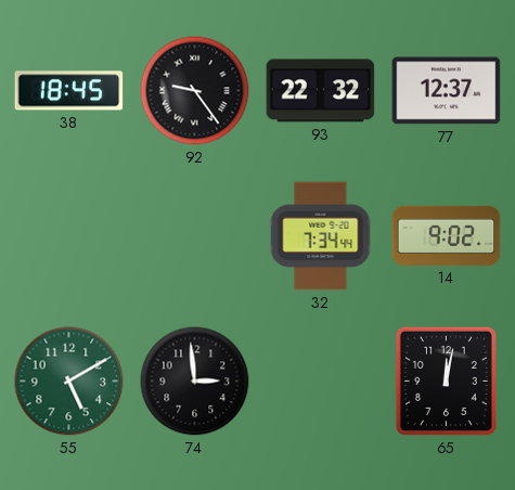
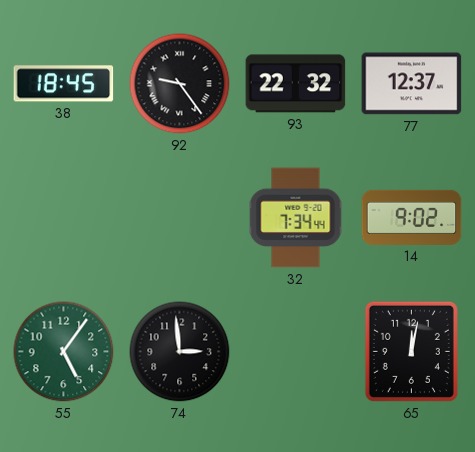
55: 5:10 -> 5:06 (64, 352)
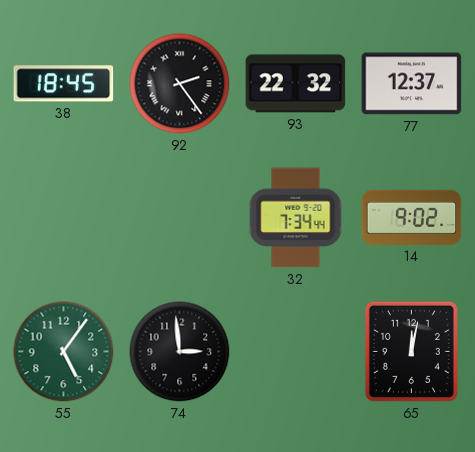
92: 9:24 -> 2:24 (180, 84)
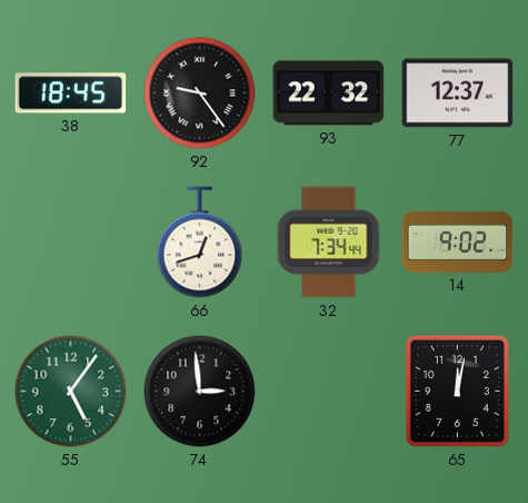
92: 2:24 -> 9:24 (200, 93)
66: none -> 12:42 (200, 243)
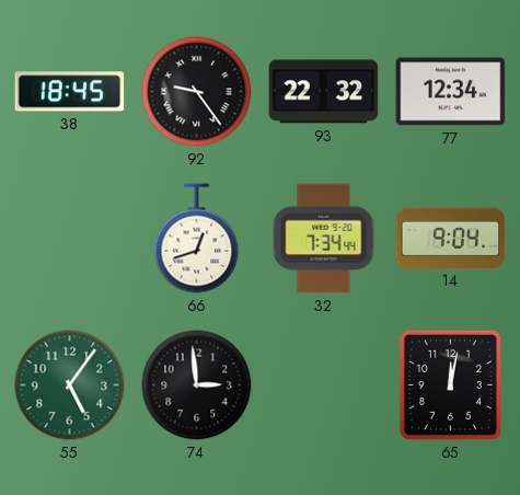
77: 12:37 -> 12:34 (451, 92)
14: 9:02 -> 9:04 (451, 238)
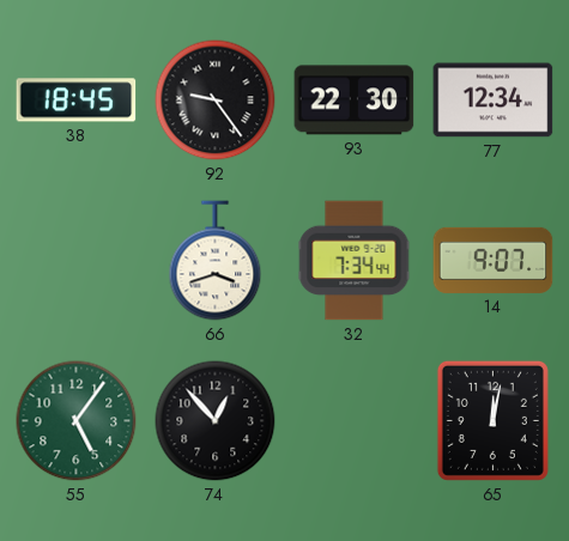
93: 22:32 -> 22:30 (355, 101)
66: 12:42 -> 3:42 (216, 261)
14: 9:04 -> 9:07 (494, 260)
74: 2:59 -> 12:53 (216, 421)
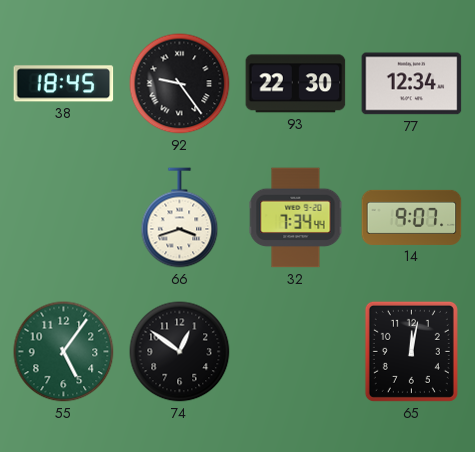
74: 12:53 -> 12:51 (180, 352)
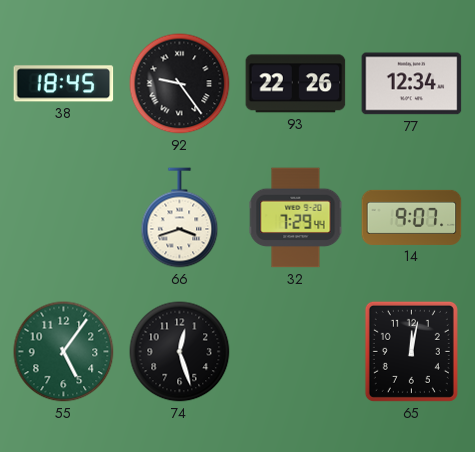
93: 22:30 -> 22:26 (296, 84)
32: 7:34 -> 7:29 (296, 218)
74: 12:51 -> 12:27 (180, 352)
